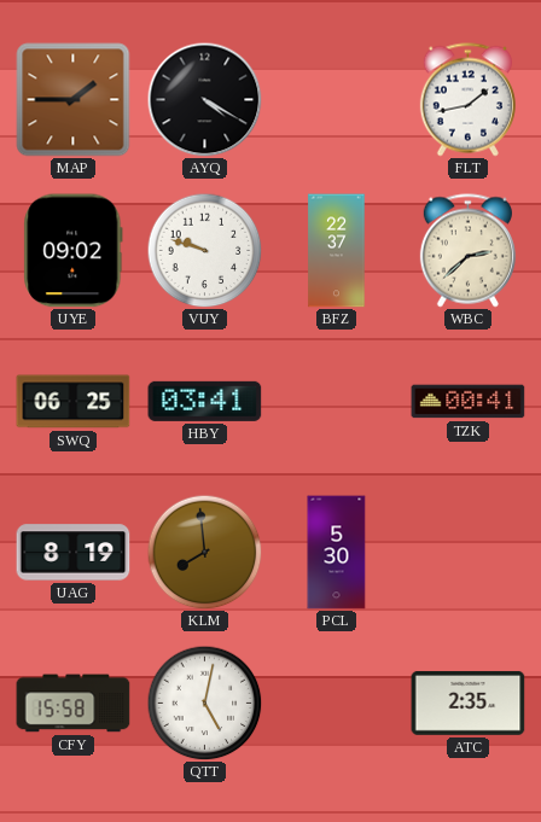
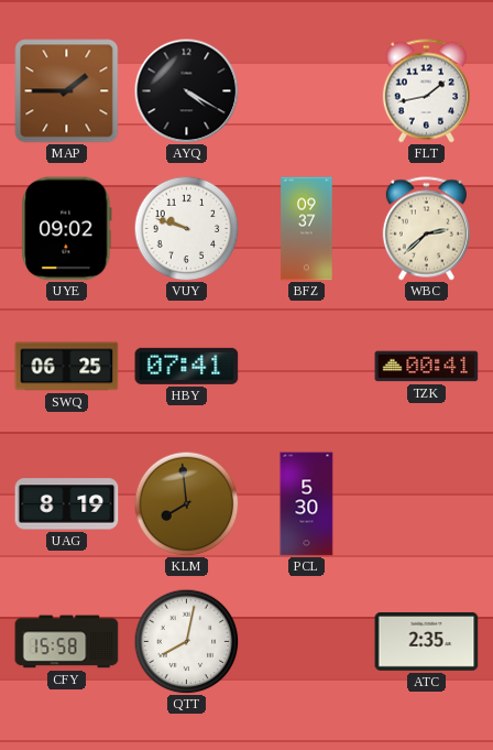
BFZ: 22:37 -> 09:37 (307, 229)
HBY: 03:41 -> 07:41 (187, 366)
QTT: 5:02 -> 8:02 (186, 641)
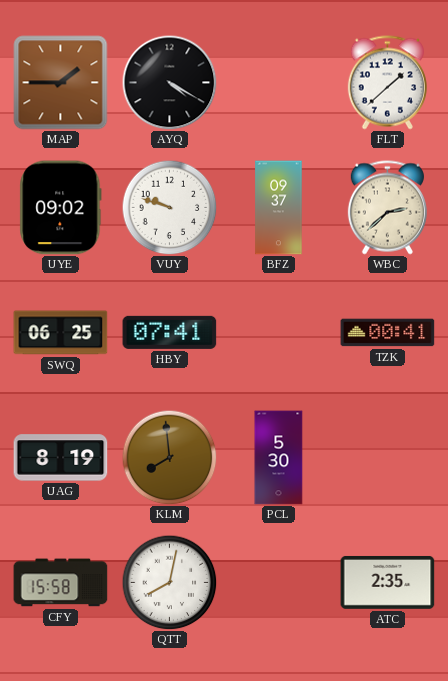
FLT: 1:43 -> 1:38 (387, 83)
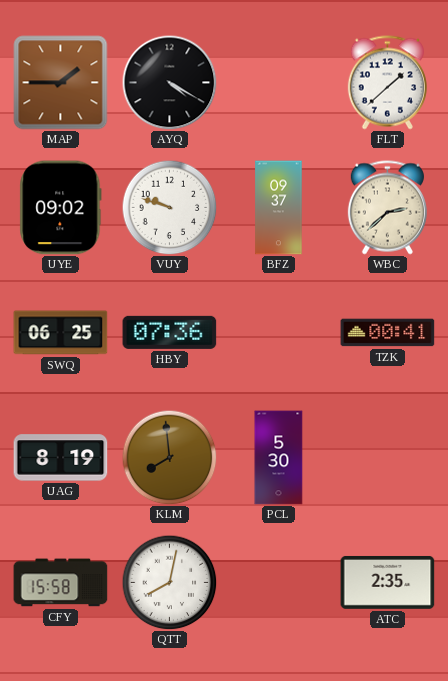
HBY: 07:41 -> 07:36 (170, 332)
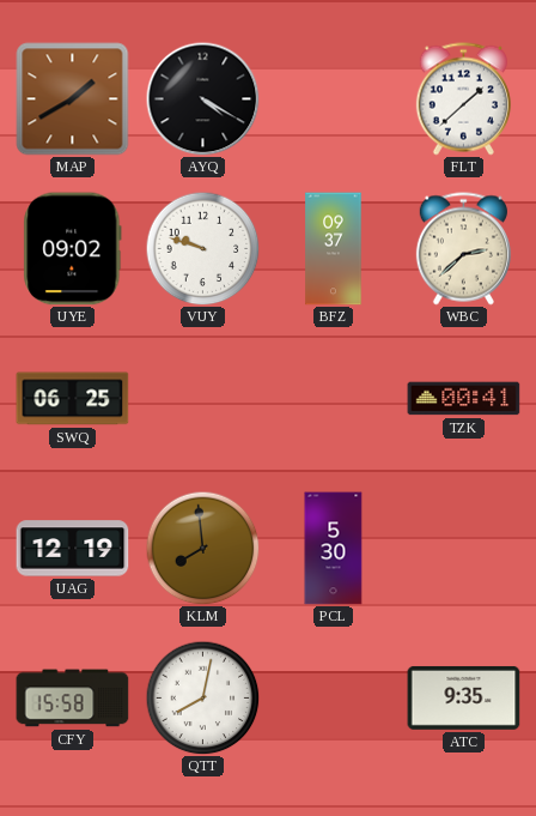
MAP: 1:45 -> 1:40 (73, 99)
HBY: 07:36 -> none (170, 332)
UAG: 8:19 -> 12:19 (73, 549)
ATC: 2:35 -> 9:35 (464, 697)
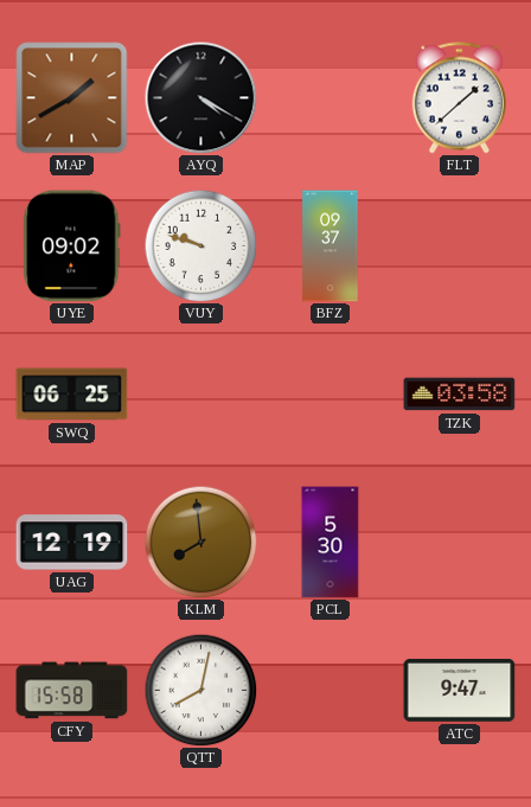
WBC: 2:38 -> none (463, 249)
TZK: 00:41 -> 03:58 (460, 395)
ATC: 9:35 -> 9:47 (460, 690)
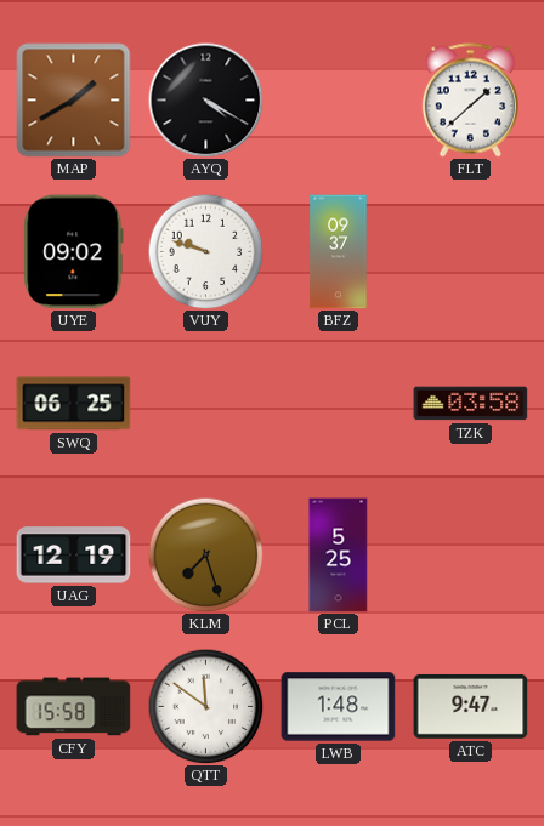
KLM: 7:59 -> 7:27 (205, 554)
PCL: 5:30 -> 5:25 (339, 556)
QTT: 8:02 -> 11:51 (205, 706)
LWB: none -> 1:48 (339, 707)
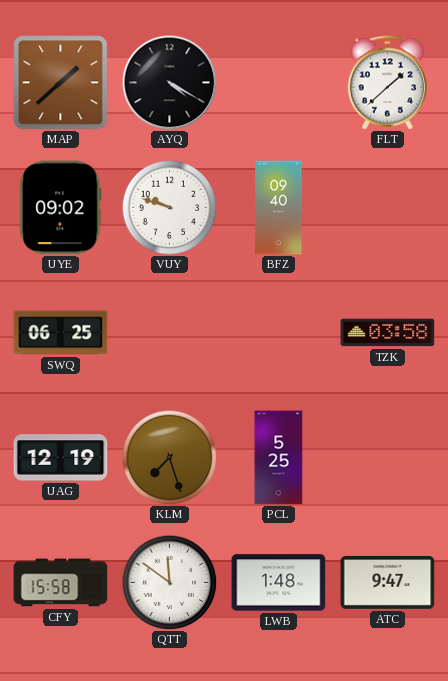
MAP: 1:40 -> 1:38 (61, 83)
BFZ: 09:37 -> 09:40 (279, 208)
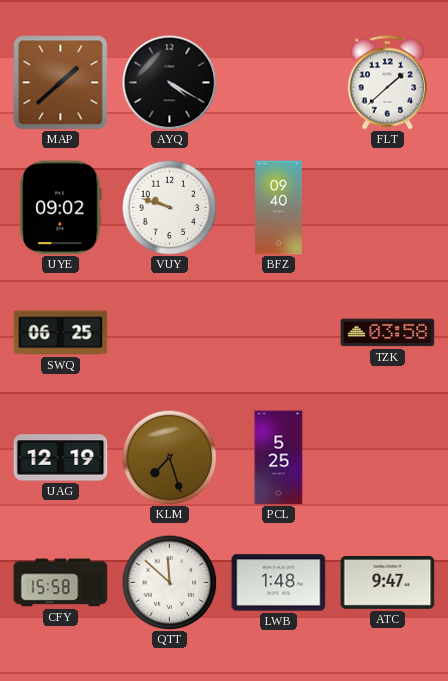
QTT: 11:51 -> 11:52 (169, 582)
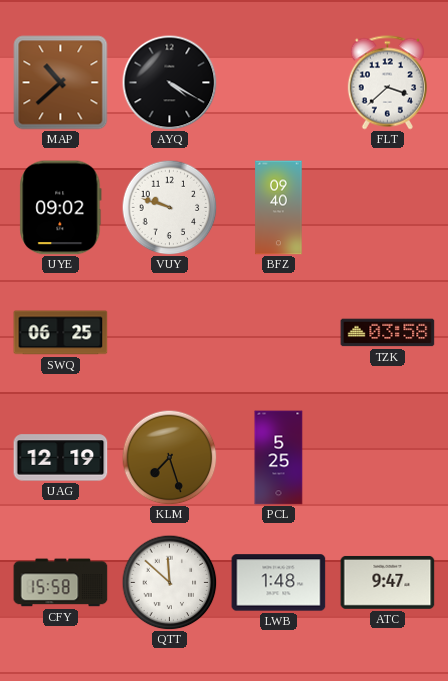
MAP: 1:38 -> 10:38 (61, 83)
FLT: 1:38 -> 3:38 (387, 83)
